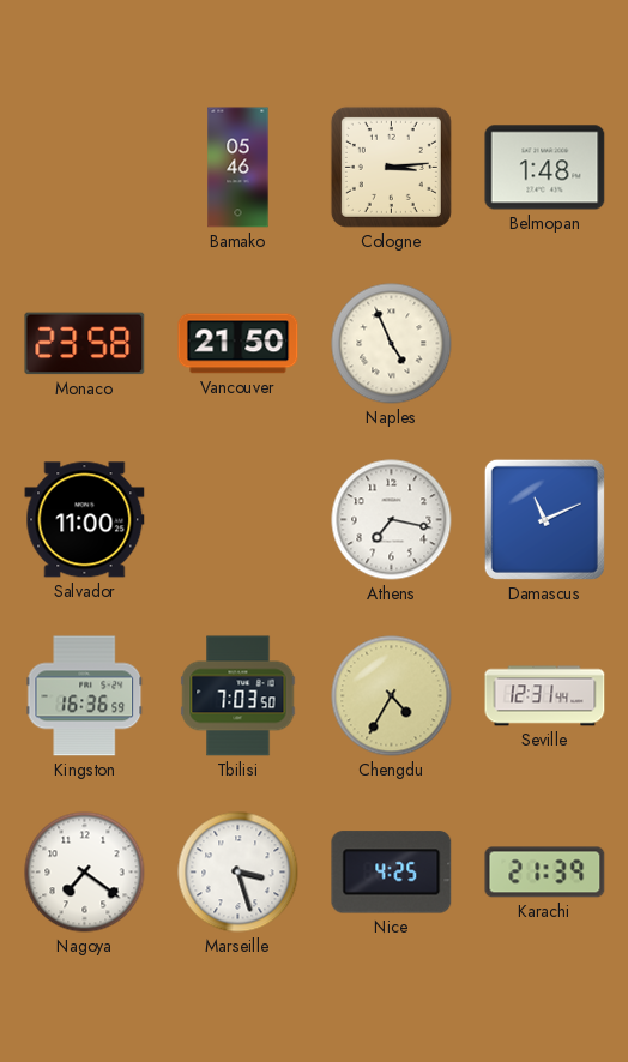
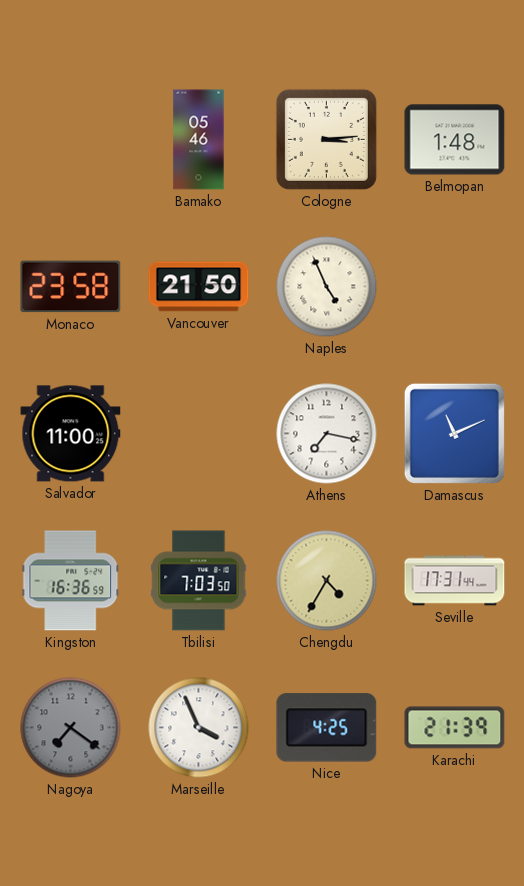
Seville: 12:31 -> 17:31 (455, 581)
Nagoya dial: white -> grey (71, 728)
Marseille: 3:27 -> 3:56 (199, 728)
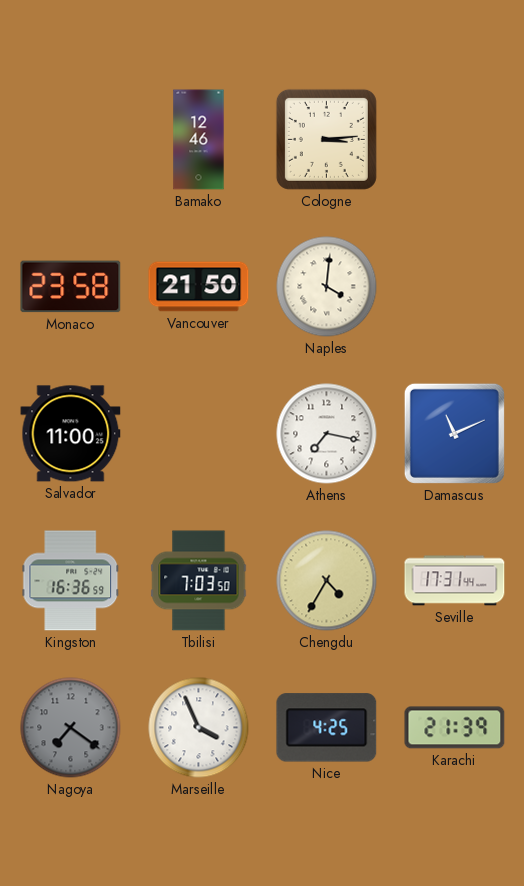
Bamako: 05:46 -> 12:46 (199, 140)
Belmopan: 1:48 -> none (455, 140)
Naples: 4:56 -> 4:01 (327, 287)
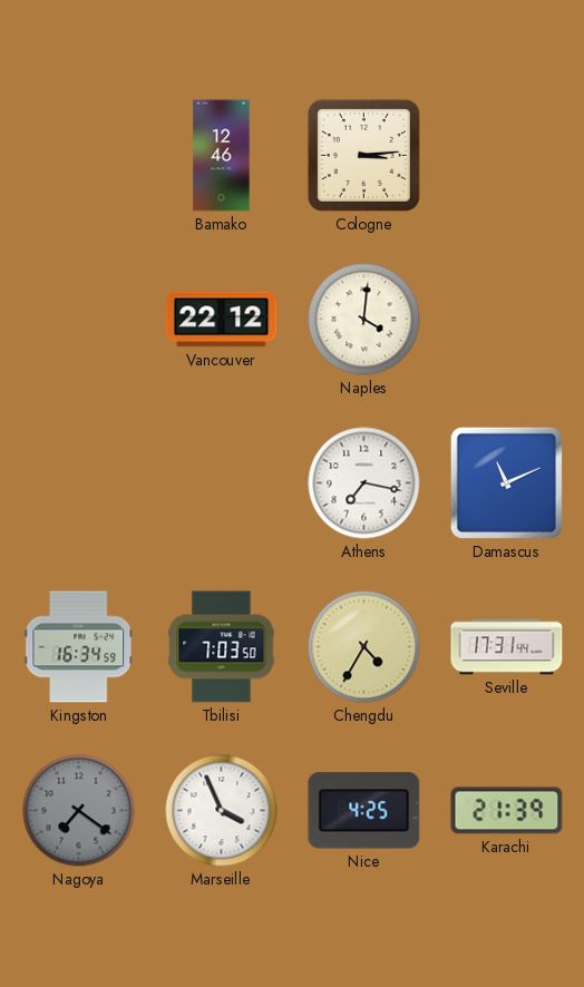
Monaco: 23:58 -> none (71, 287)
Vancouver: 21:50 -> 22:12 (222, 320)
Salvador: 11:00 -> none (71, 434)
Kingston: 16:36 -> 16:34 (79, 647)
